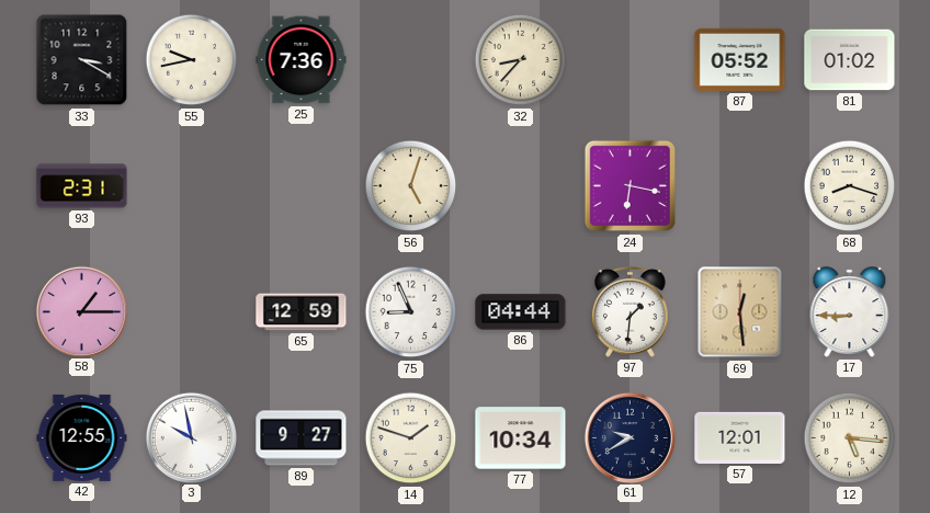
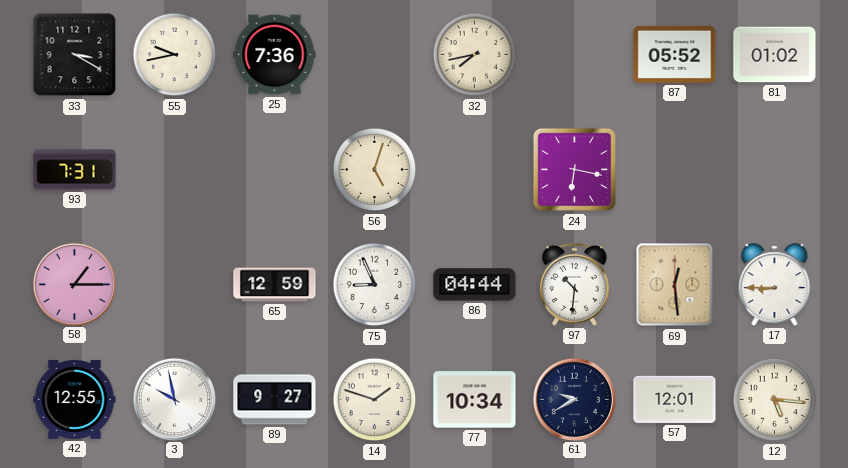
32: 8:37 -> 7:43 (475, 55)
93: 2:31 -> 7:31 (75, 170)
68: 8:18 -> none (850, 186)
97: 1:31 -> 10:31 (575, 284)
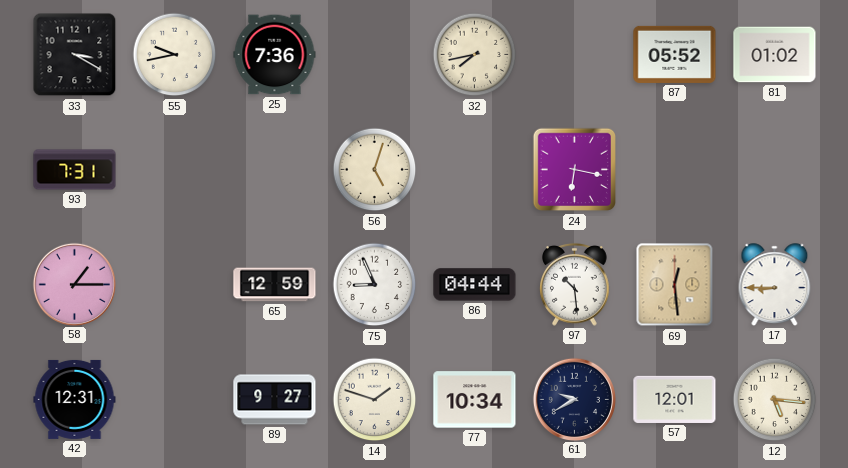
97: 10:31 -> 10:29 (575, 284)
42: 12:55 -> 12:31 (75, 399)
3: 9:58 -> none (174, 399)
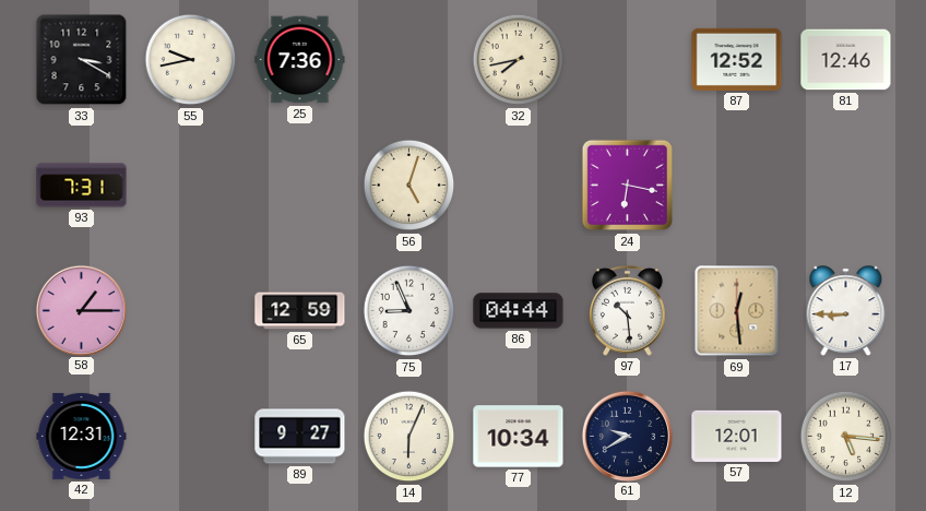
87: 05:52 -> 12:52 (737, 59)
81: 01:02 -> 12:46 (846, 60)
14: 1:48 -> 6:04 (409, 437)
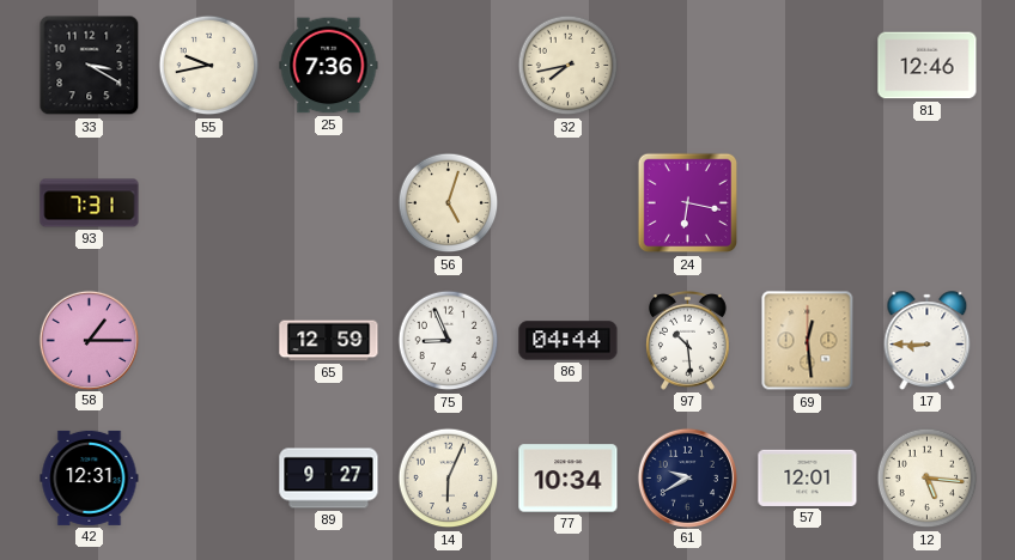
87: 12:52 -> none (737, 59)
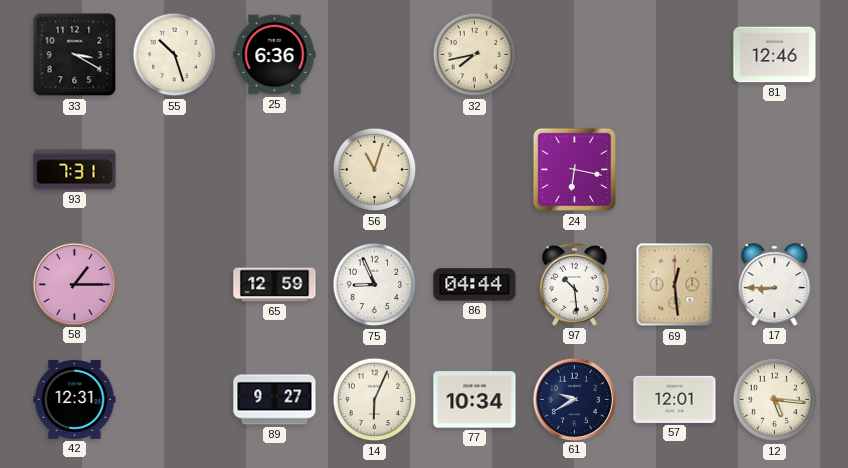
55: 9:43 -> 10:27 (175, 55)
25: 7:36 -> 6:36 (275, 55)
56: 5:03 -> 11:03 (375, 170)
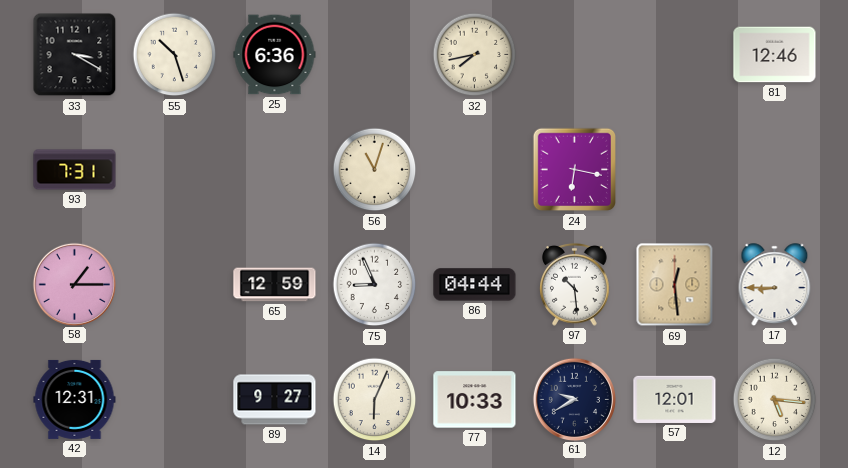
77: 10:34 -> 10:33 (475, 400)
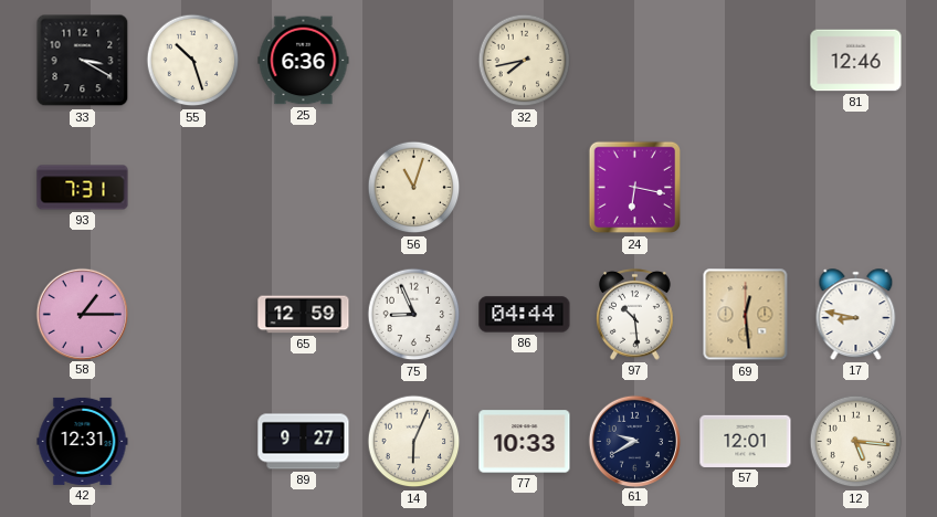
17: 8:45 -> 8:47 (856, 315)
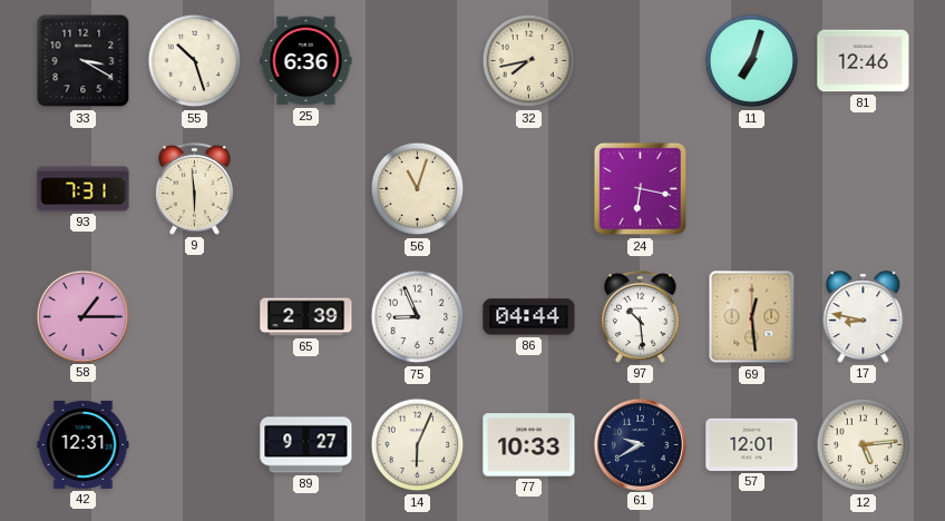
11: none -> 7:03 (752, 61)
9: none -> 5:59 (195, 188)
65: 12:59 -> 2:39 (306, 317)
12: 5:16 -> 5:14 (864, 445)
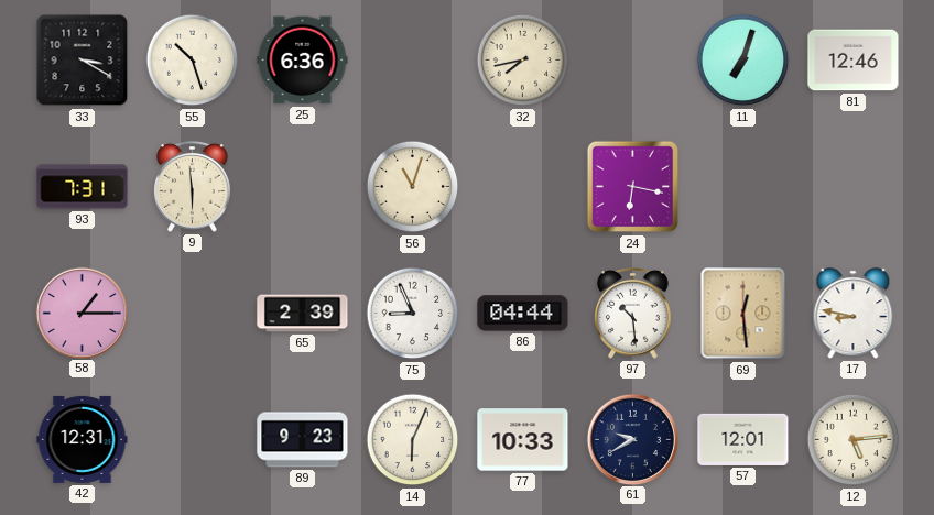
89: 9:27 -> 9:23 (303, 440)
